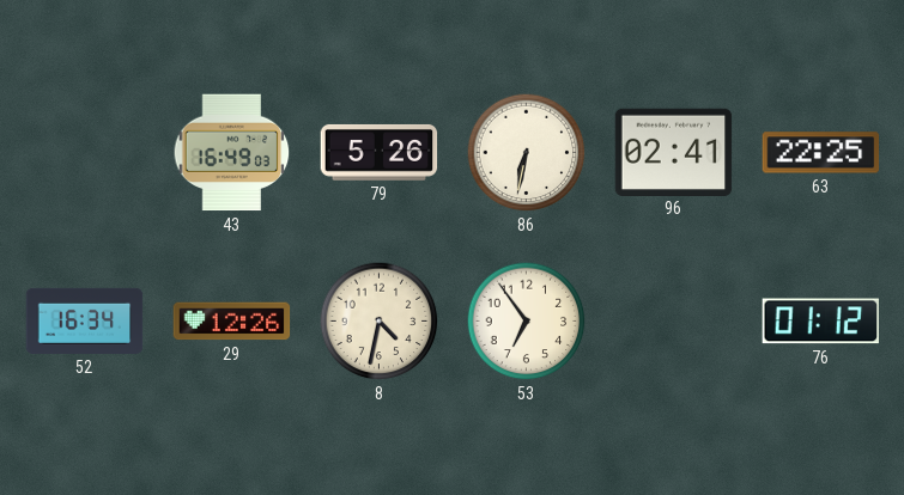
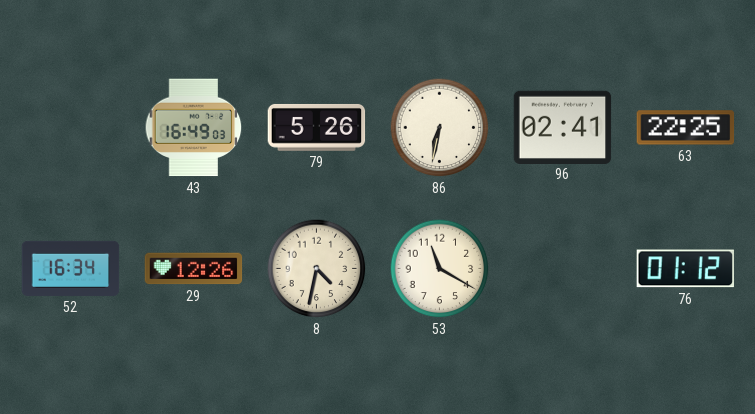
53: 6:54 -> 11:20 (440, 269)
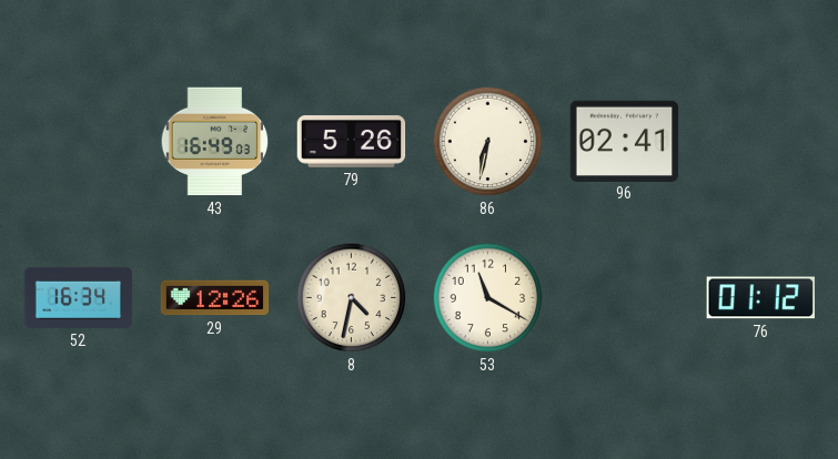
63: 22:25 -> none (686, 128)
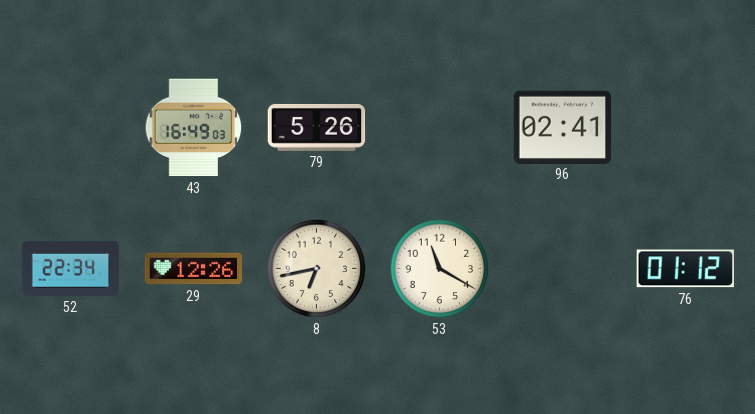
86: 6:32 -> none (488, 142)
52: 16:34 -> 22:34 (71, 268)
8: 4:32 -> 6:43 (317, 269)
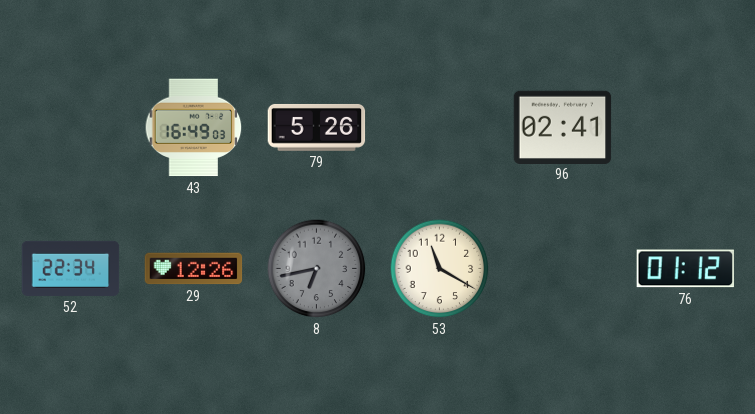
8 dial: cream -> grey (317, 269)
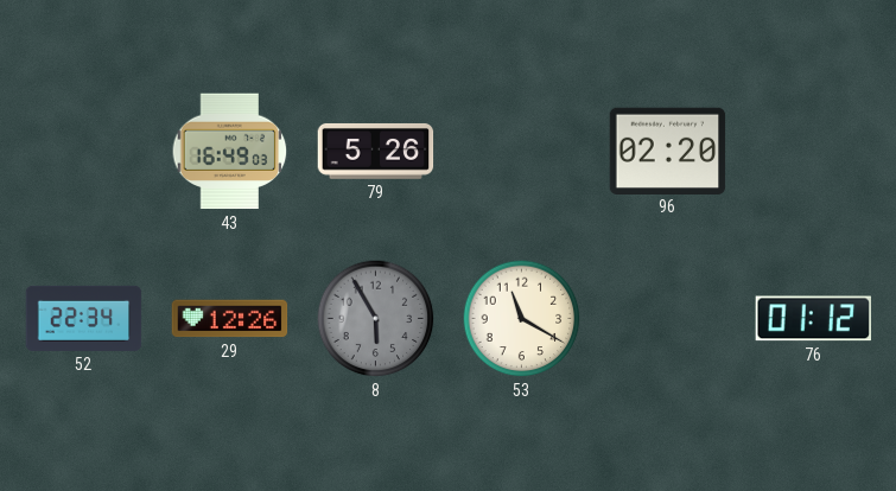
96: 02:41 -> 02:20 (668, 151)
8: 6:43 -> 5:55 (376, 319)
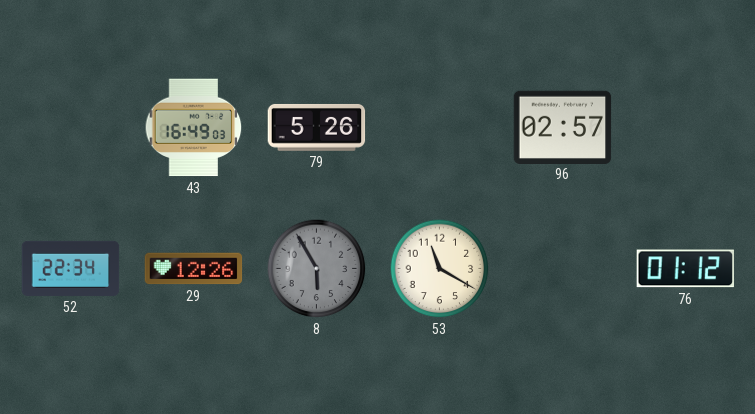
96: 02:20 -> 02:57 (563, 127)
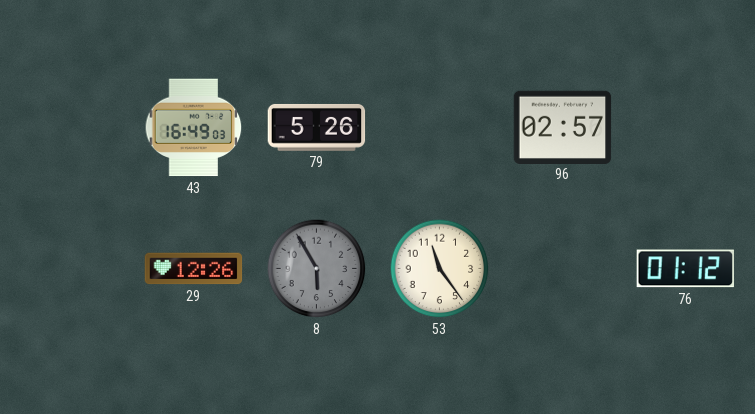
52: 22:34 -> none (71, 268)
53: 11:20 -> 11:24 (440, 269)
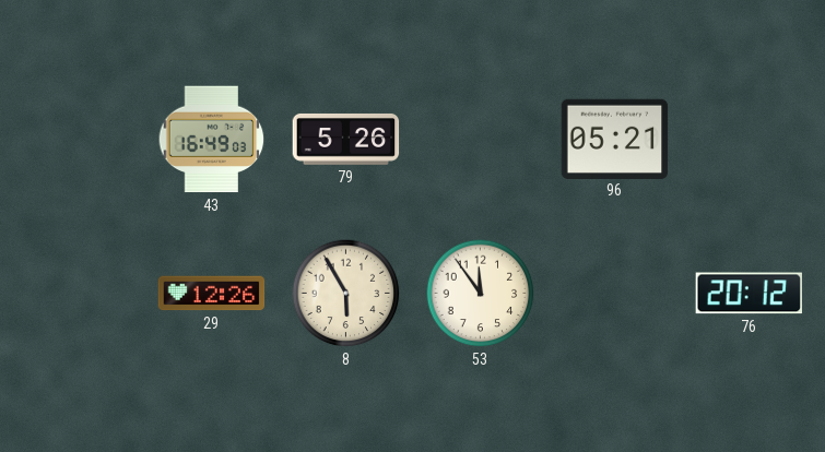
96: 02:57 -> 05:21 (615, 139)
8 dial: grey -> cream (346, 294)
53: 11:24 -> 11:54 (481, 294)
76: 01:12 -> 20:12 (749, 294)
